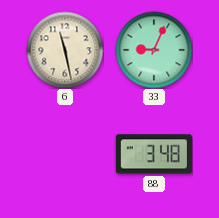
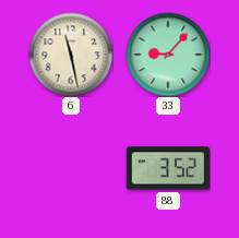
33: 9:04 -> 9:07 (168, 55)
88: 3:48 -> 3:52 (168, 168)
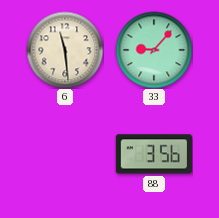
6: 11:28 -> 11:29 (65, 50)
88: 3:52 -> 3:56 (154, 154)
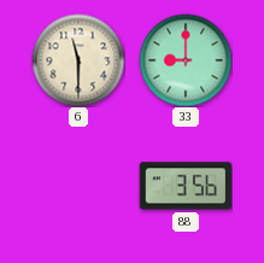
6: 11:29 -> 11:30 (78, 60)
33: 9:07 -> 9:00 (186, 60)
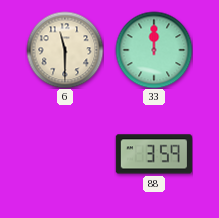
33: 9:00 -> 12:00 (154, 50)
88: 3:56 -> 3:59 (154, 154)
